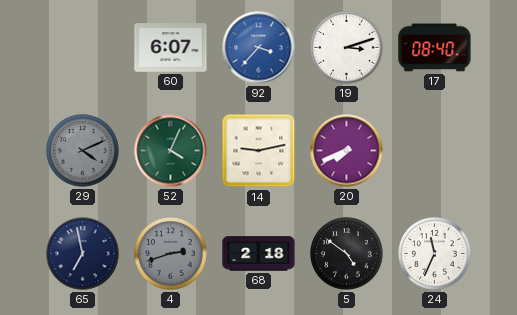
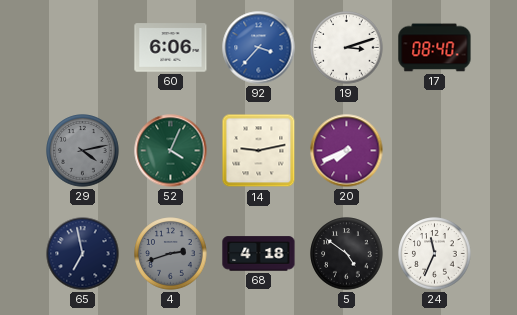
60: 6:07 -> 6:06 (171, 48)
29: 4:11 -> 4:13 (83, 151)
68: 2:18 -> 4:18 (259, 254)
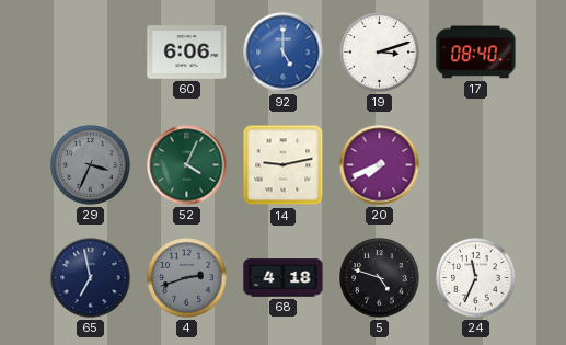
92: 3:37 -> 5:00 (284, 53)
29: 4:13 -> 3:34 (91, 165)
5: 4:51 -> 4:48 (380, 278)
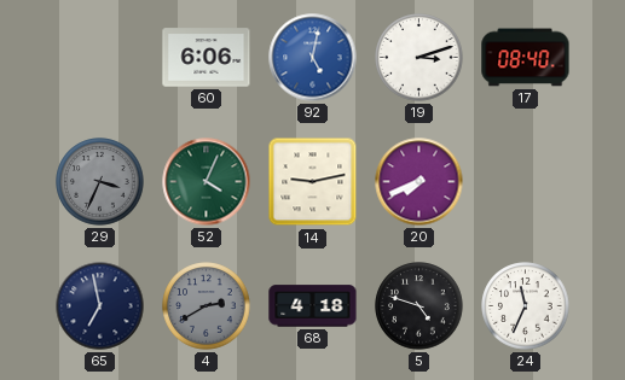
92: 5:00 -> 5:02 (313, 58)
4: 2:42 -> 2:40 (207, 306)
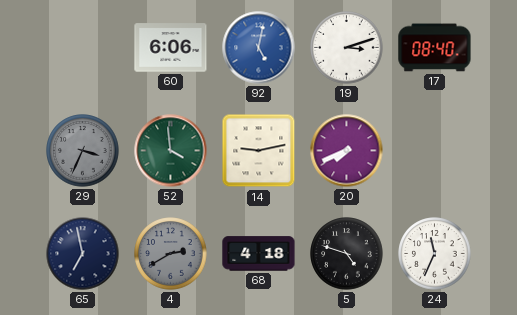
52: 4:04 -> 3:59 (171, 151)
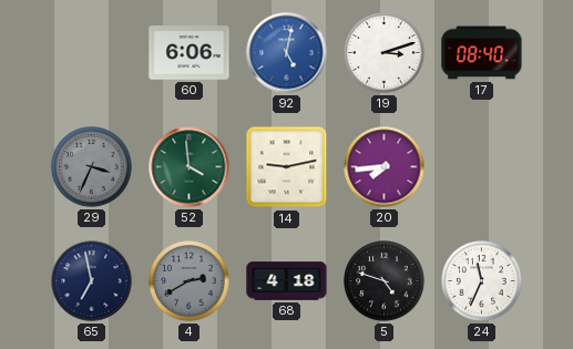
20: 7:41 -> 7:44 (385, 167)
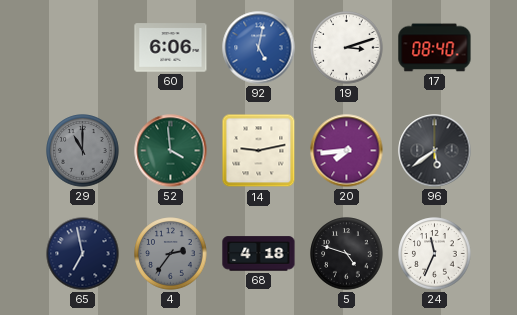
29: 3:34 -> 11:00 (83, 151)
96: none -> 5:39 (435, 151)
4: 2:40 -> 2:36 (171, 254)
